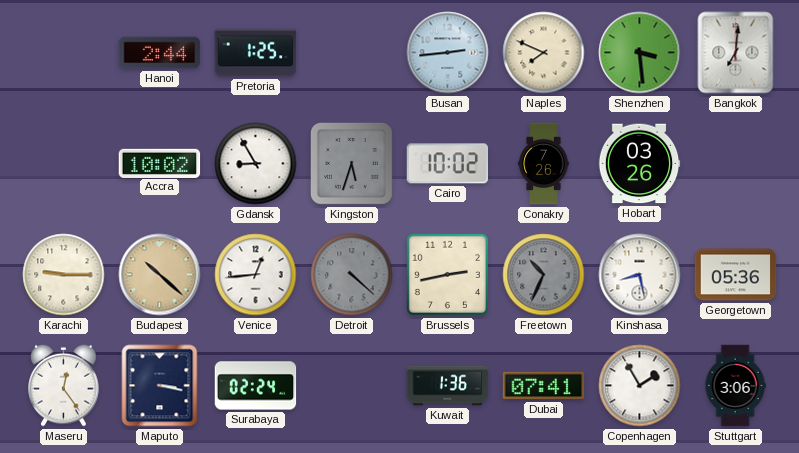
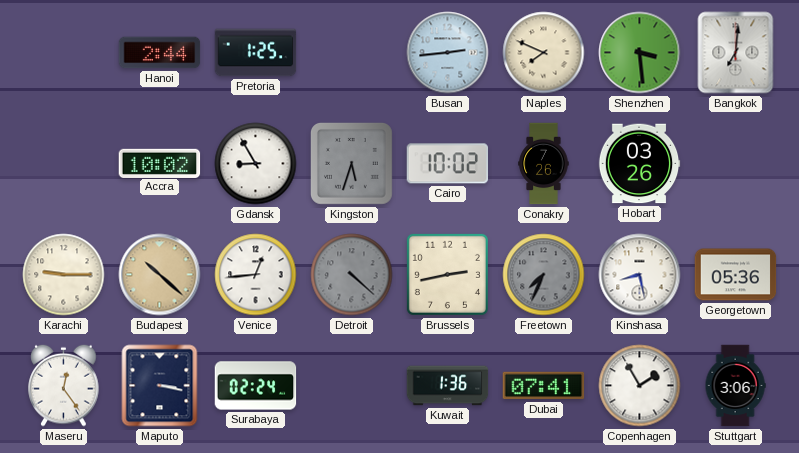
Freetown: 10:34 -> 7:34 (544, 275)
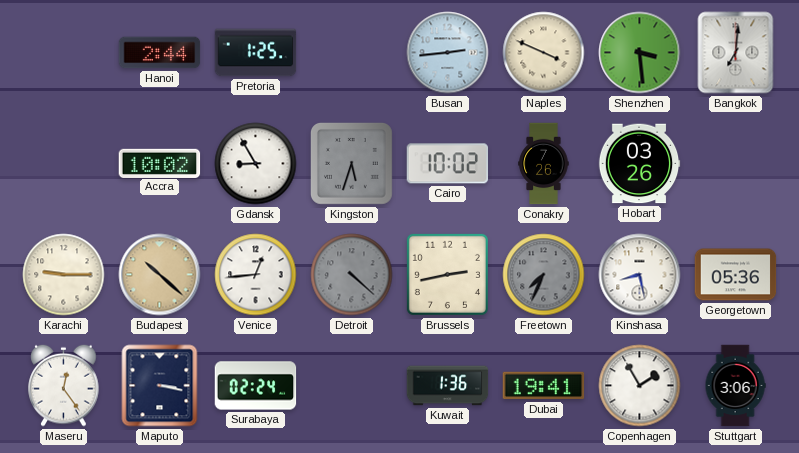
Naples: 7:49 -> 3:49 (544, 53)
Dubai: 07:41 -> 19:41 (544, 386)
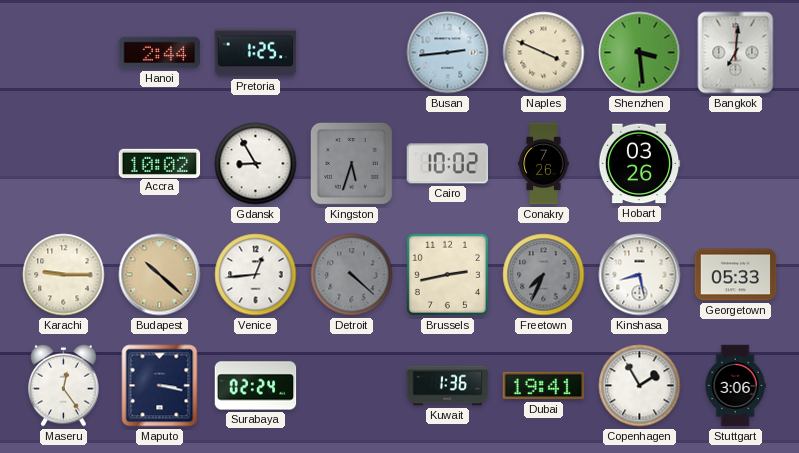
Georgetown: 05:36 -> 05:33 (736, 275)
